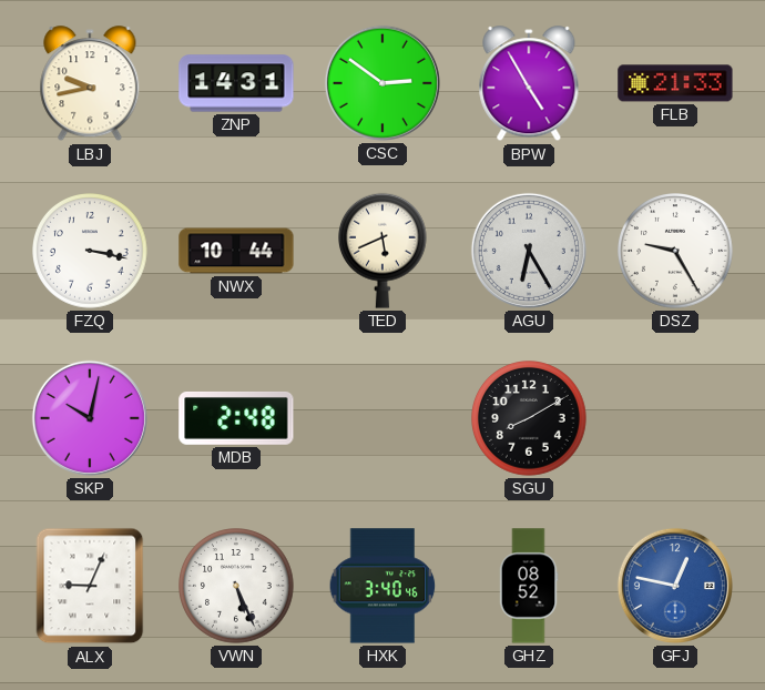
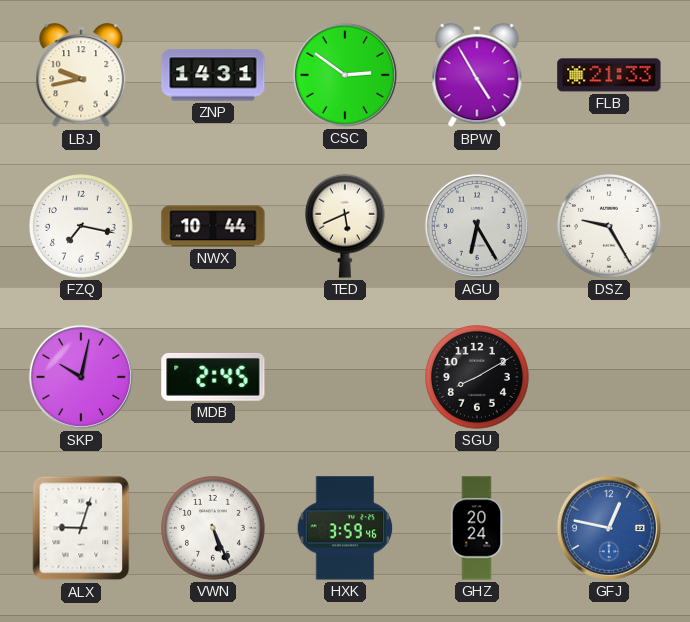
FZQ: 3:17 -> 7:17 (82, 227)
MDB: 2:48 -> 2:45 (213, 377)
ALX: 9:04 -> 9:03 (81, 528)
HXK: 3:40 -> 3:59 (345, 528)
GHZ: 08:52 -> 20:24 (477, 528)
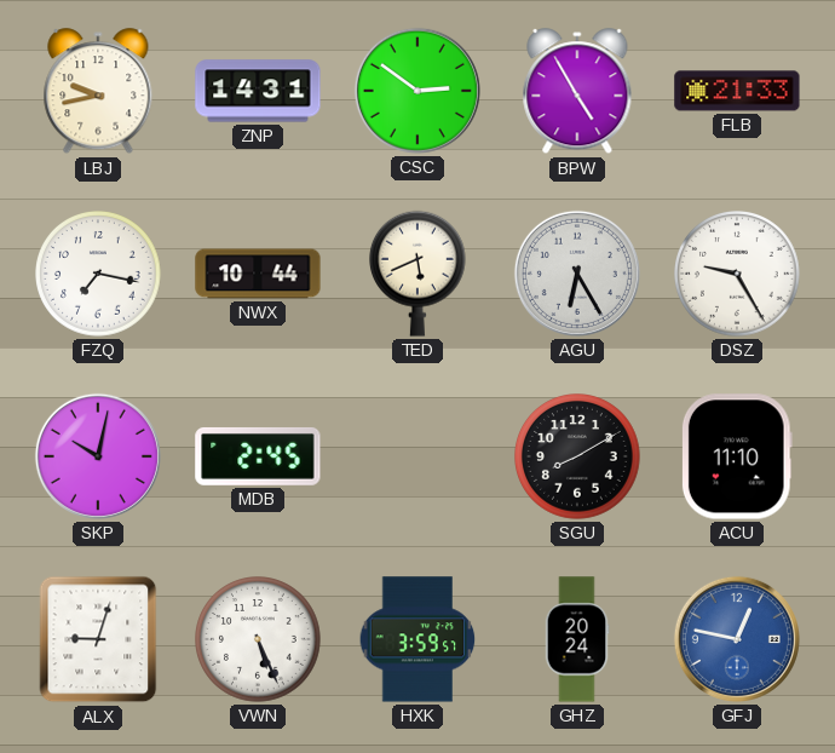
ACU: none -> 11:10 (737, 456)
HXK: 3:59:46 -> 3:59:57 (417, 639)
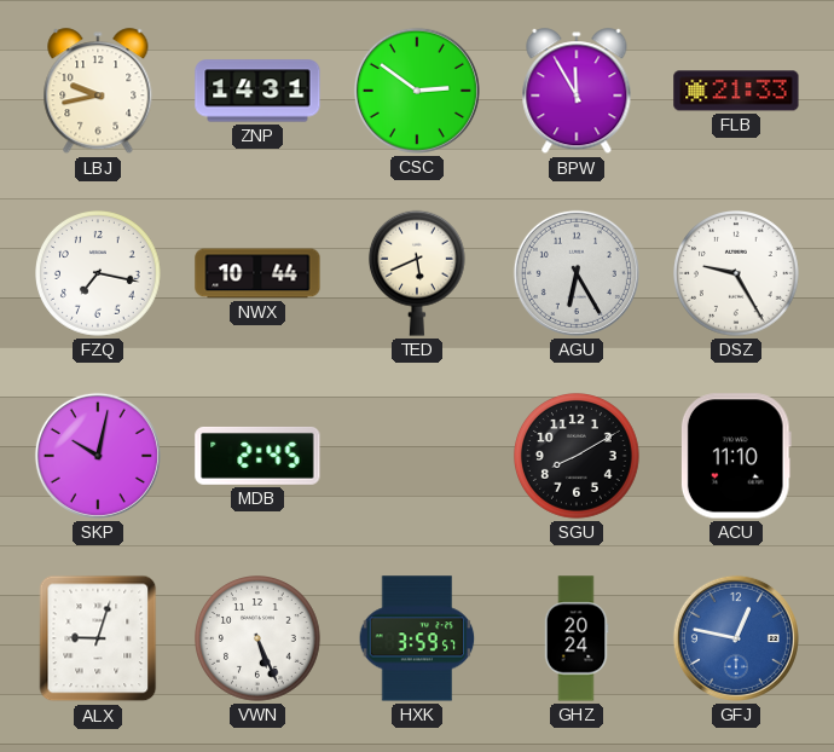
BPW: 4:55 -> 11:55 (577, 92)
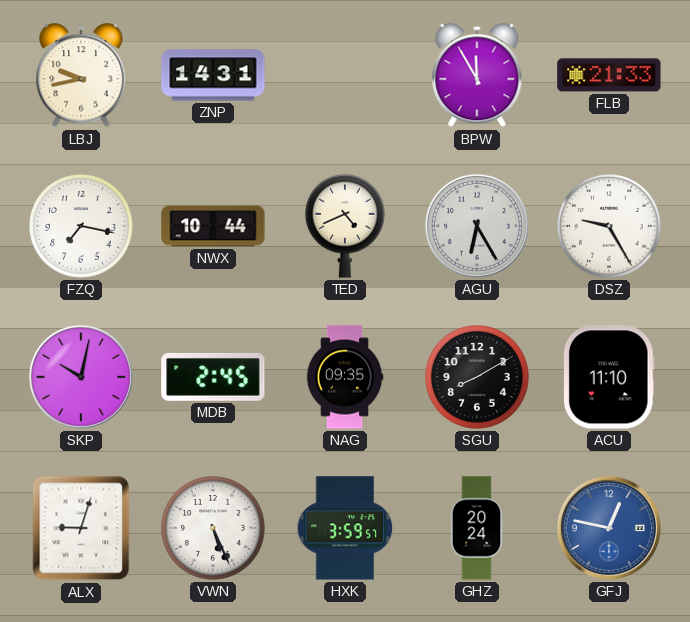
CSC: 2:51 -> none (417, 91)
TED: 5:41 -> 4:41 (346, 226)
NAG: none -> 09:35 (345, 377)
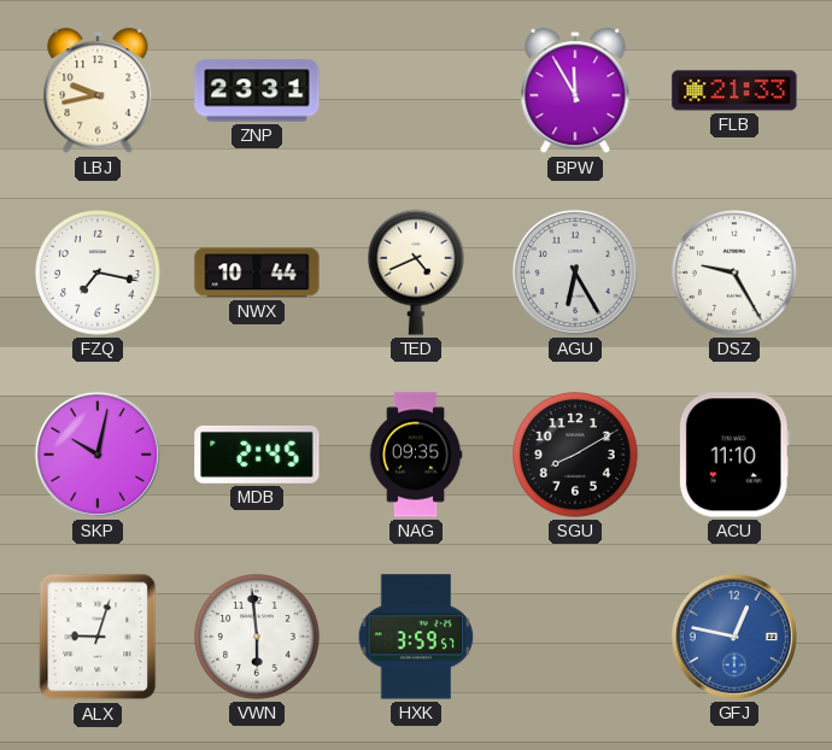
ZNP: 14:31 -> 23:31 (257, 90)
VWN: 5:26 -> 5:59 (258, 638)
GHZ: 20:24 -> none (477, 528)
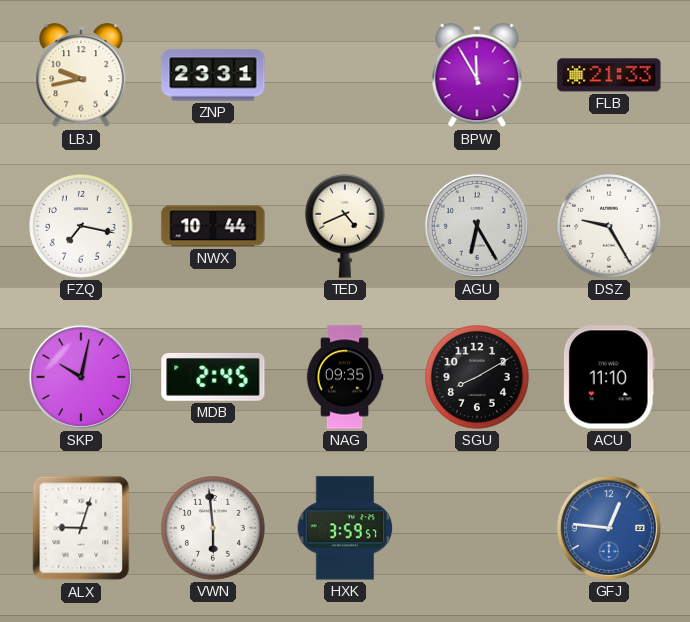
GFJ: 12:47 -> 12:46 (609, 528)
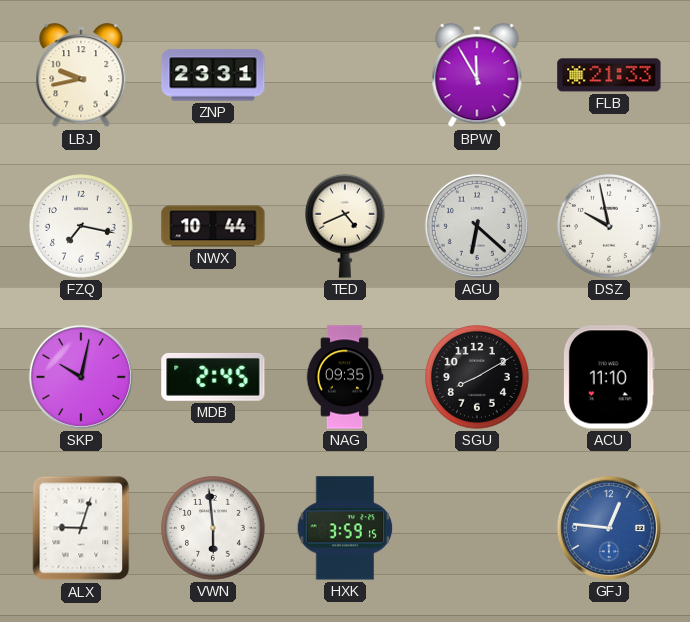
AGU: 6:25 -> 6:22 (477, 226)
DSZ: 9:25 -> 9:58 (610, 227)
HXK: 3:59:57 -> 3:59:15 (345, 528)
